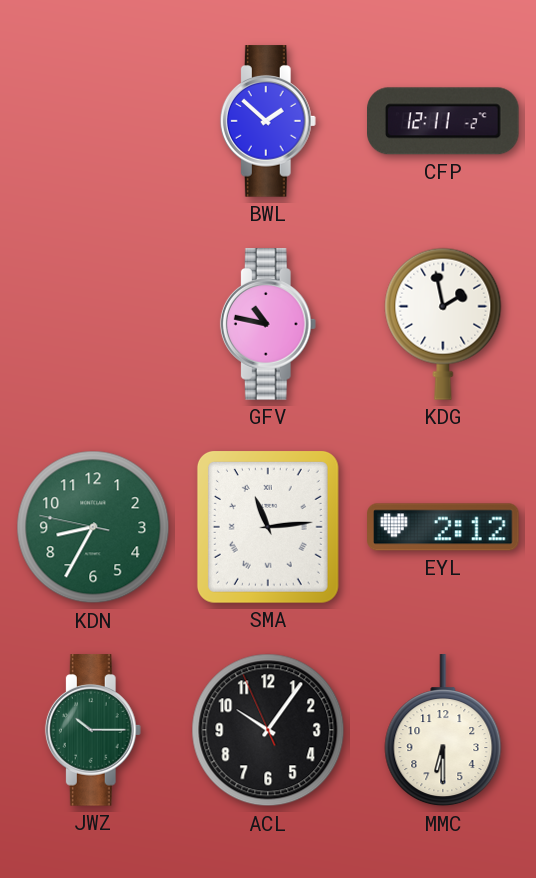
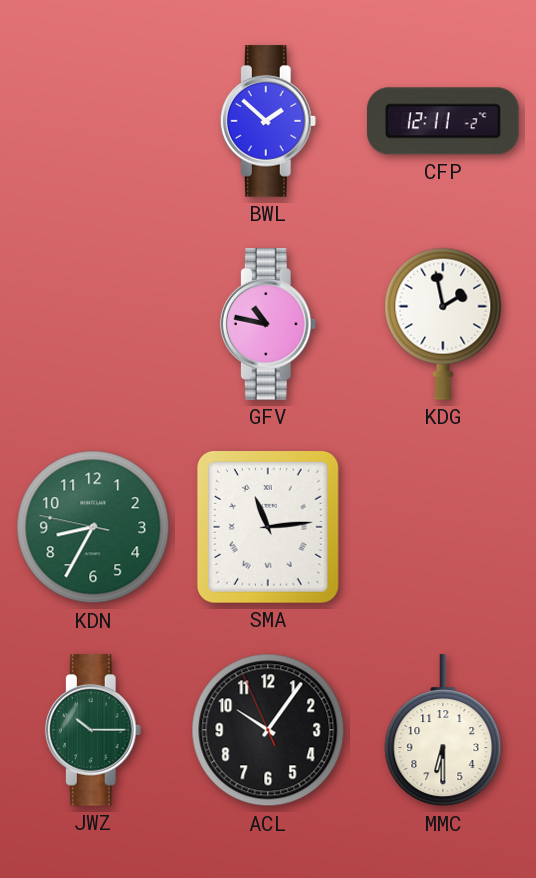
EYL: 2:12 -> none (443, 527)
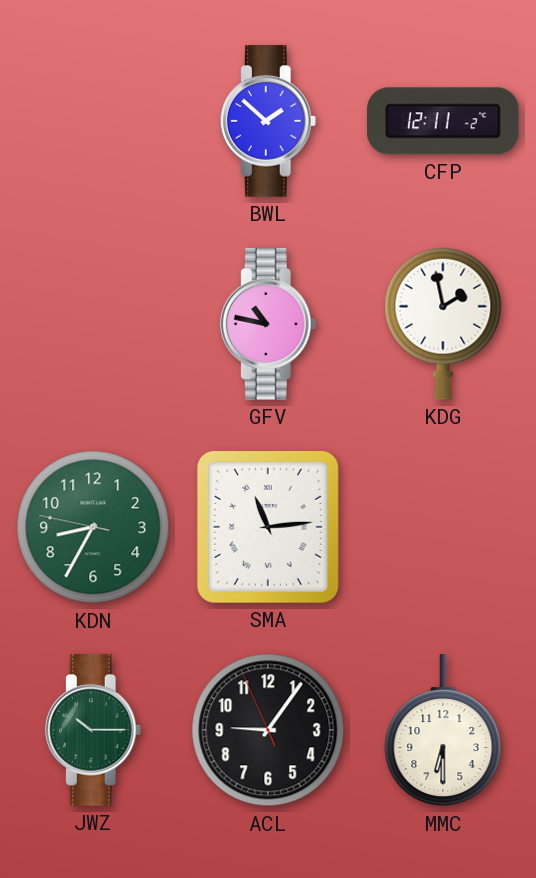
ACL: 10:05 -> 9:05 (268, 730)
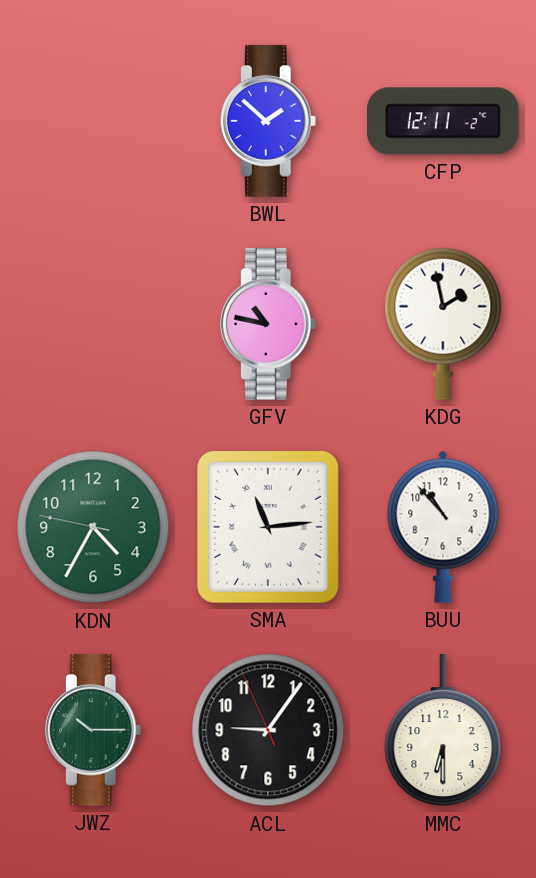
KDN: 8:34 -> 4:34 (93, 527)
BUU: none -> 10:53 (443, 527)
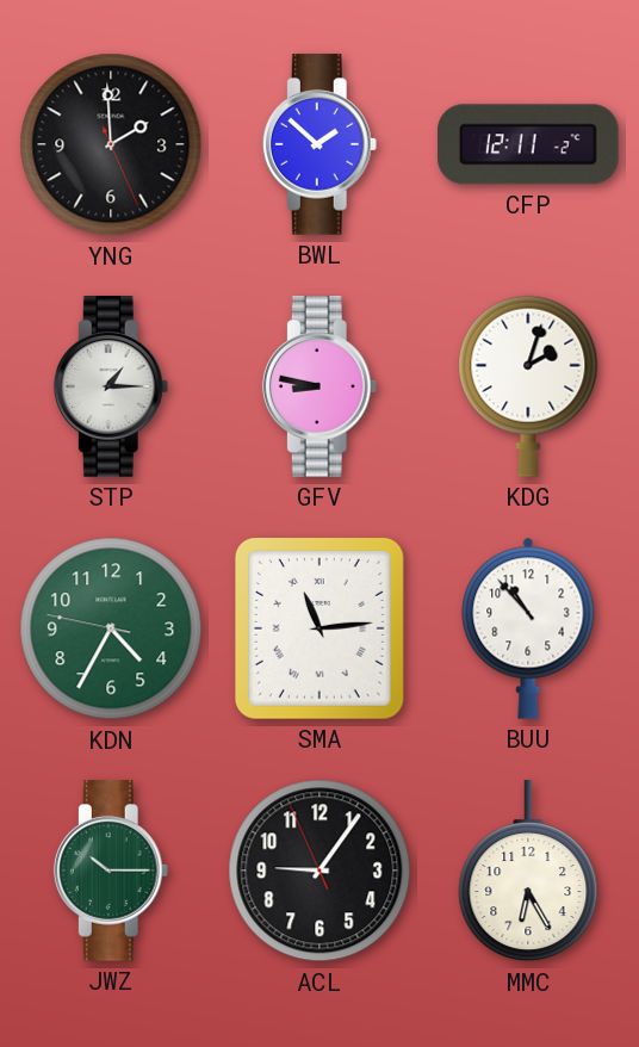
YNG: none -> 1:59 (111, 144)
STP: none -> 1:15 (111, 386)
GFV: 10:47 -> 8:47 (319, 386)
KDG: 1:58 -> 2:03 (528, 386)
MMC: 6:30 -> 6:25 (528, 872)
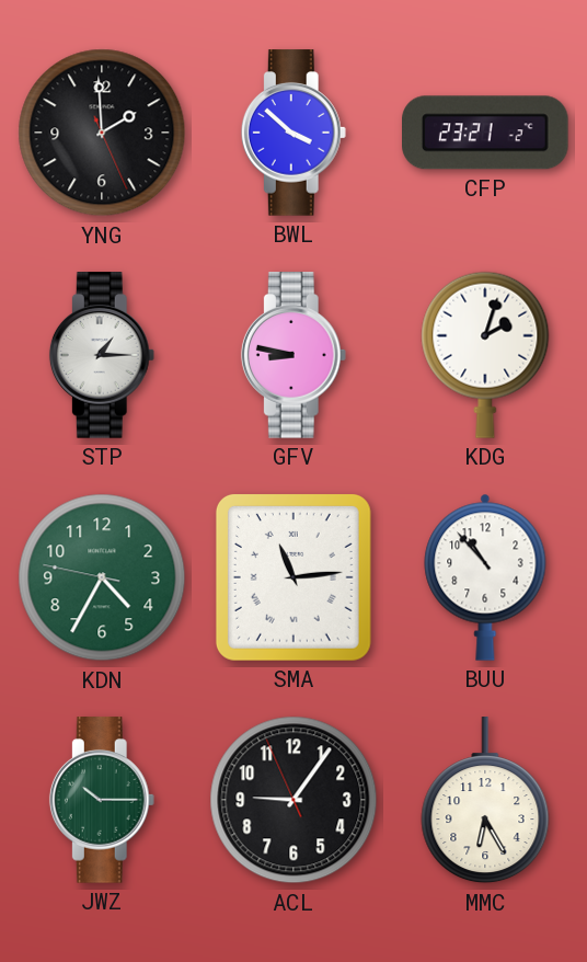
BWL: 1:52 -> 3:52 (293, 133)
CFP: 12:11 -> 23:21 (486, 133)
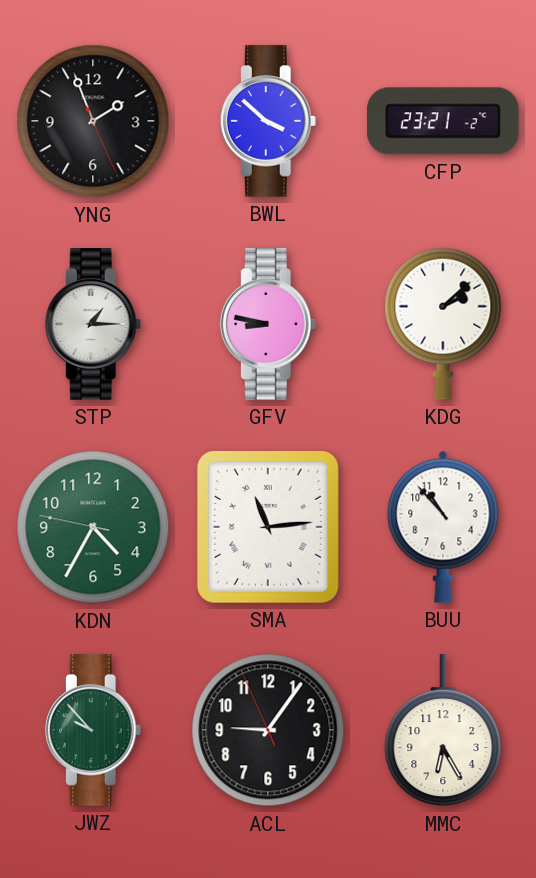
YNG: 1:59 -> 1:56 (93, 121)
KDG: 2:03 -> 2:08 (443, 324)
JWZ: 10:15 -> 9:53 (93, 730)
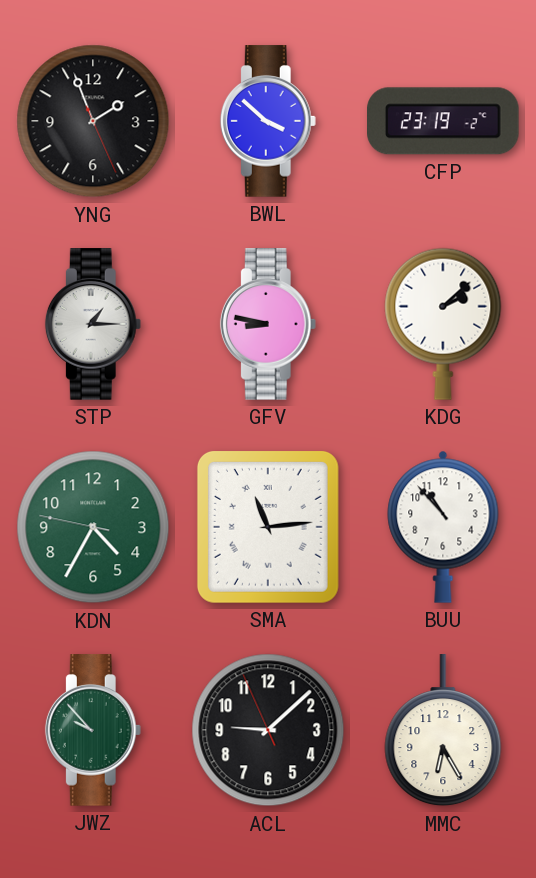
CFP: 23:21 -> 23:19 (444, 121)
ACL: 9:05 -> 9:07 (268, 730)
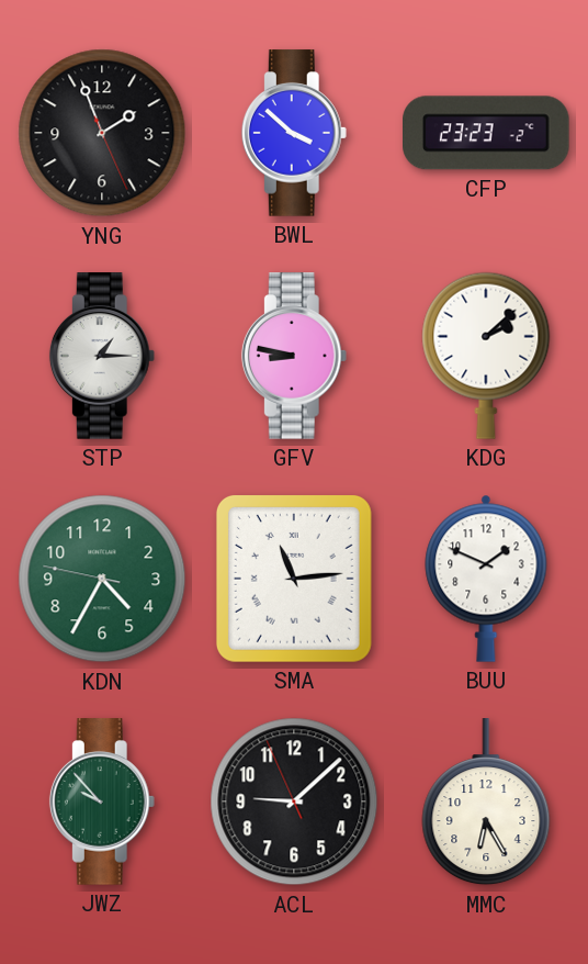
CFP: 23:19 -> 23:23 (487, 133)
BUU: 10:53 -> 1:49 (486, 579)
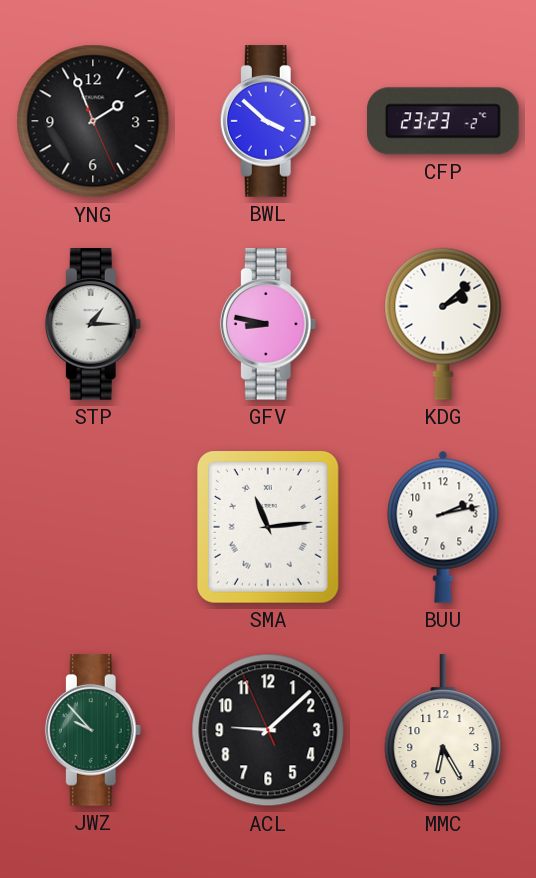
KDN: 4:34 -> none (102, 579)
BUU: 1:49 -> 2:13 (443, 527)
